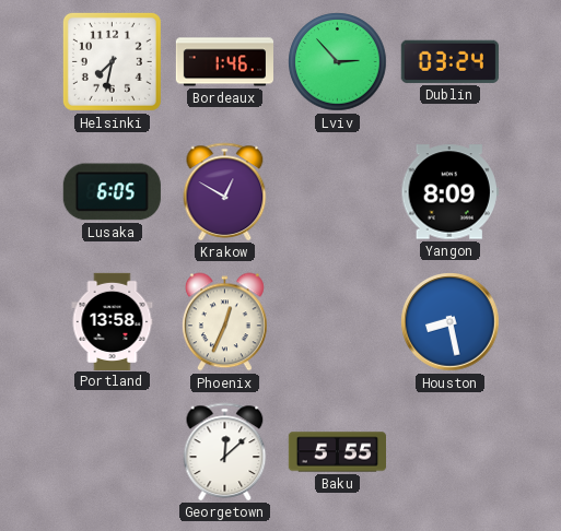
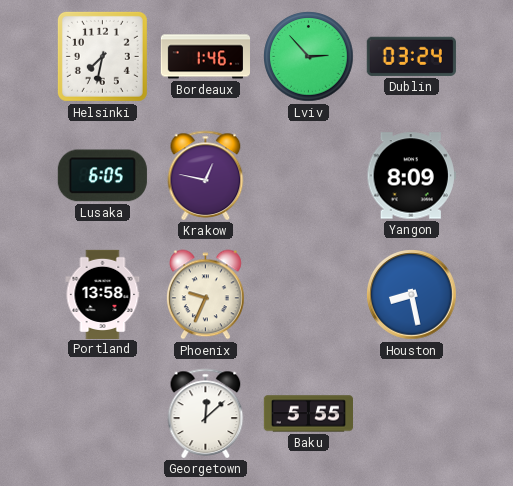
Krakow: 12:50 -> 12:47 (206, 175)
Phoenix: 12:34 -> 9:34 (205, 295)
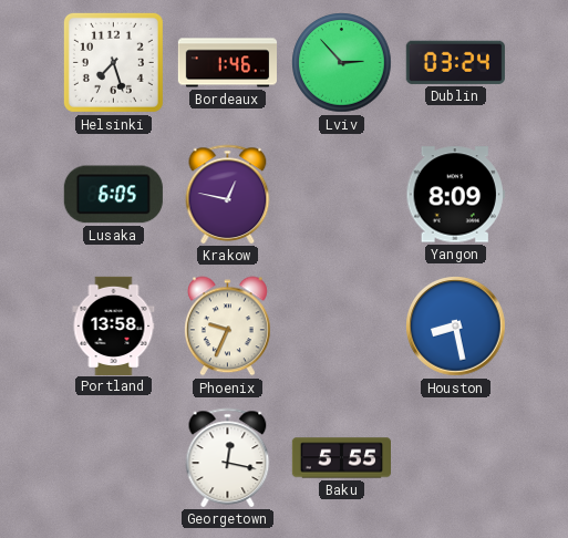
Helsinki: 7:32 -> 7:27 (113, 62)
Georgetown: 12:08 -> 12:17 (228, 457)
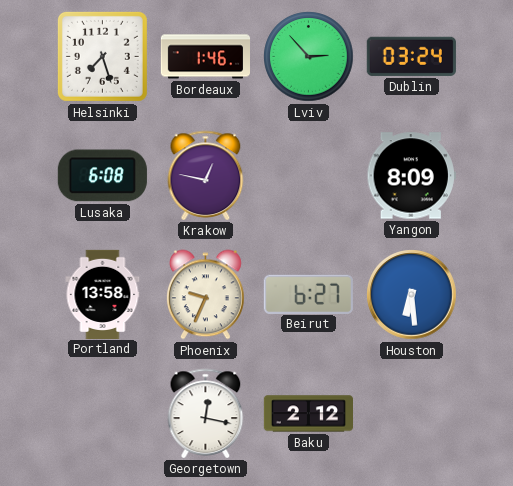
Lusaka: 6:05 -> 6:08 (102, 176)
Beirut: none -> 6:27 (308, 294)
Houston: 8:28 -> 6:29 (412, 295)
Baku: 5:55 -> 2:12 (308, 414)
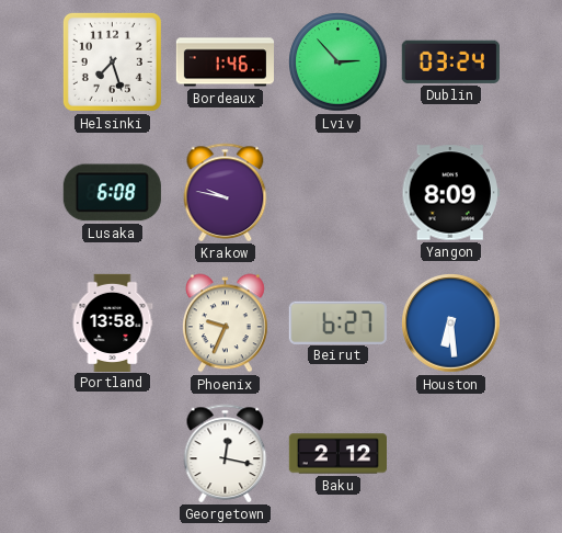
Krakow: 12:47 -> 9:47 (226, 192)
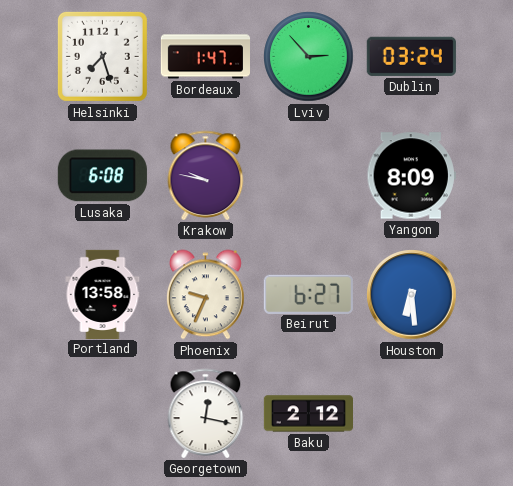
Bordeaux: 1:46 -> 1:47 (205, 57)
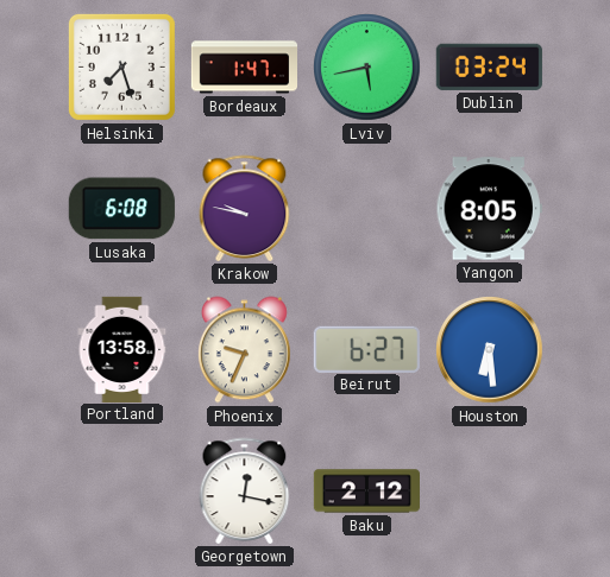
Lviv: 2:53 -> 5:43 (367, 68)
Yangon: 8:09 -> 8:05 (489, 209)
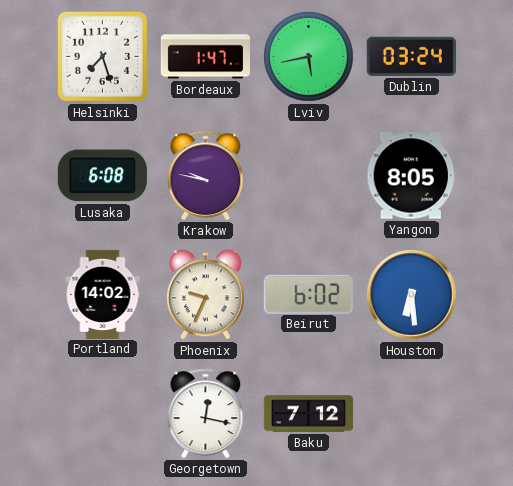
Portland: 13:58 -> 14:02 (103, 294)
Beirut: 6:27 -> 6:02 (308, 294)
Baku: 2:12 -> 7:12 (308, 414)
